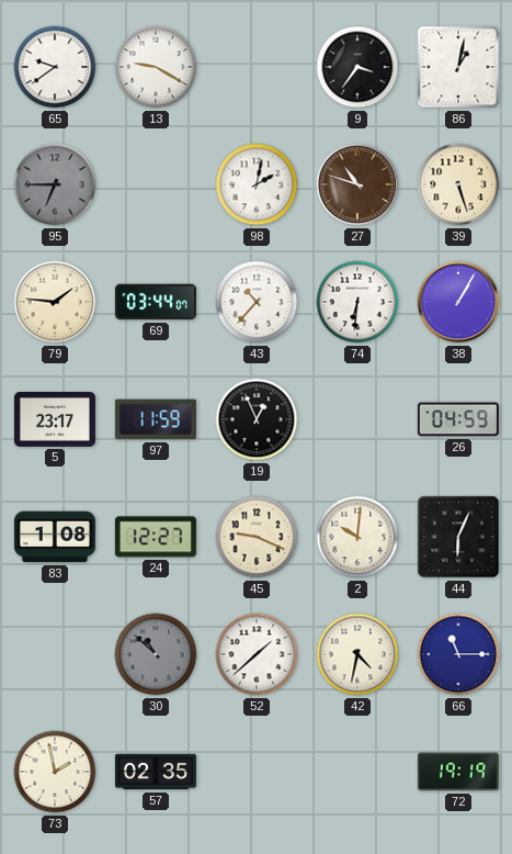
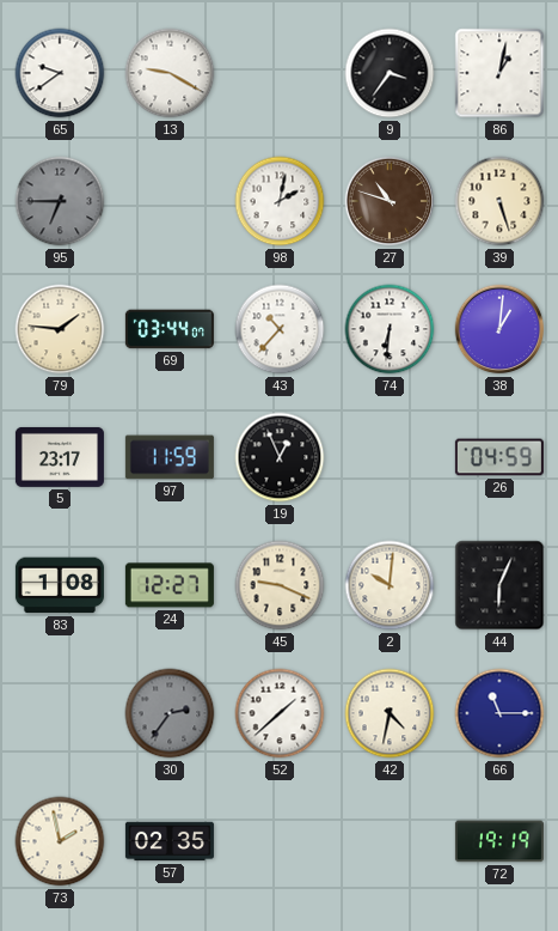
38: 1:05 -> 1:01 (499, 329)
30: 10:52 -> 2:36 (170, 713)
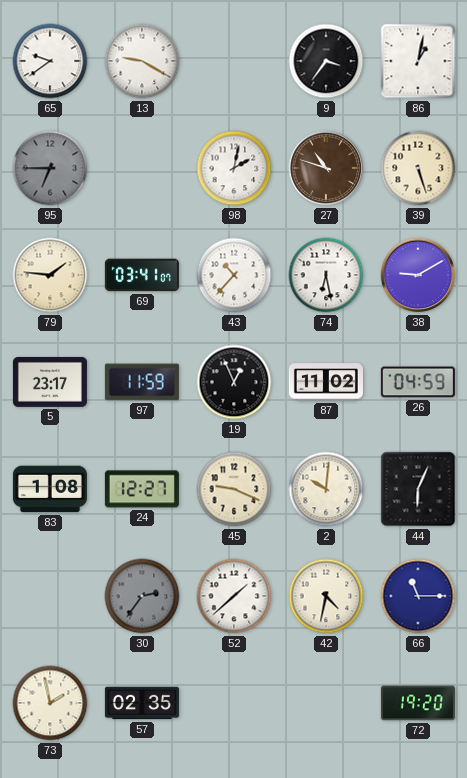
69: 03:44 -> 03:41 (142, 275)
74: 6:31 -> 6:28 (326, 275)
38: 1:01 -> 9:10 (418, 275)
87: none -> 11:02 (326, 382)
72: 19:19 -> 19:20 (418, 703)
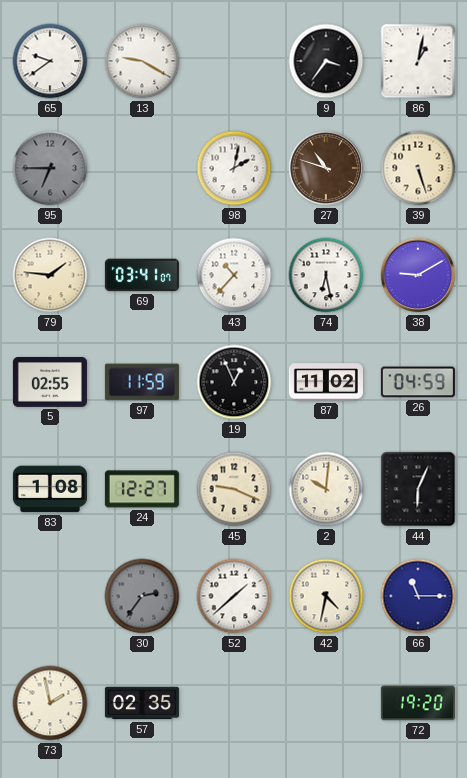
5: 23:17 -> 02:55 (50, 382)
